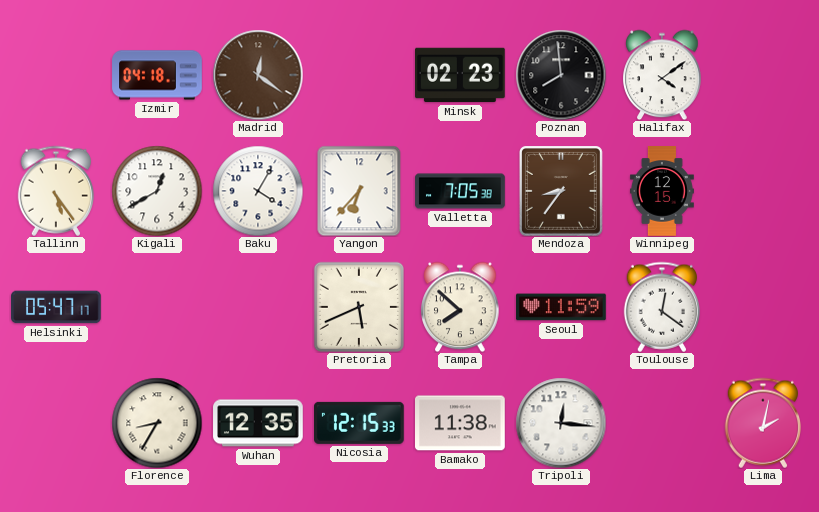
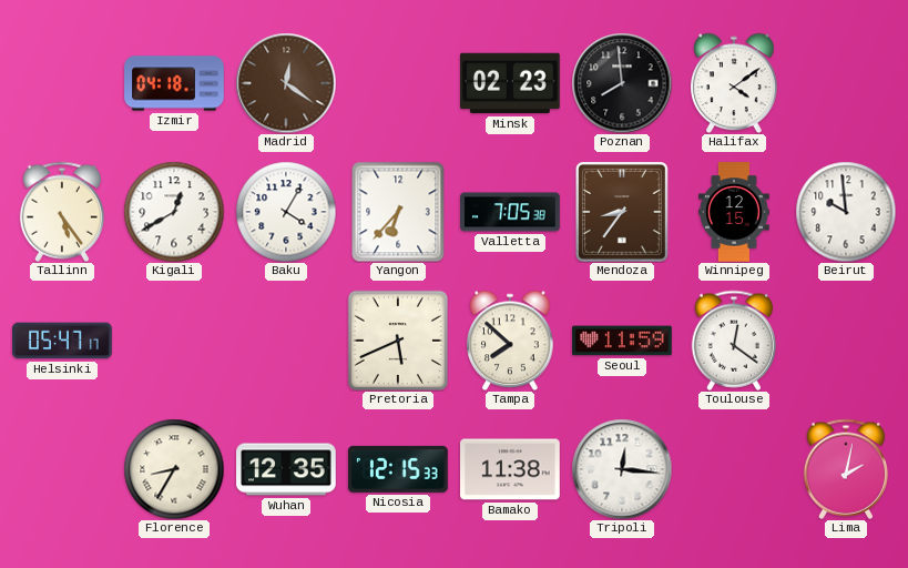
Beirut: none -> 9:59 (846, 212)
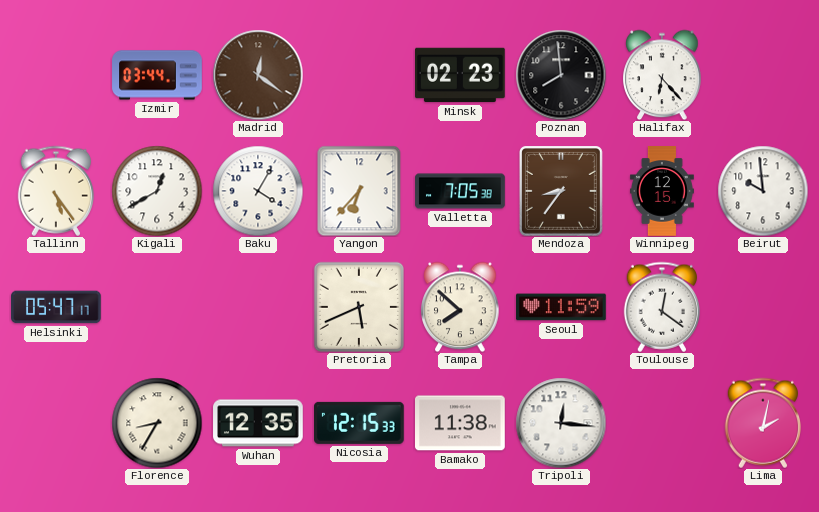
Izmir: 04:18 -> 03:44 (157, 75)
Halifax: 4:09 -> 6:23 (662, 75)
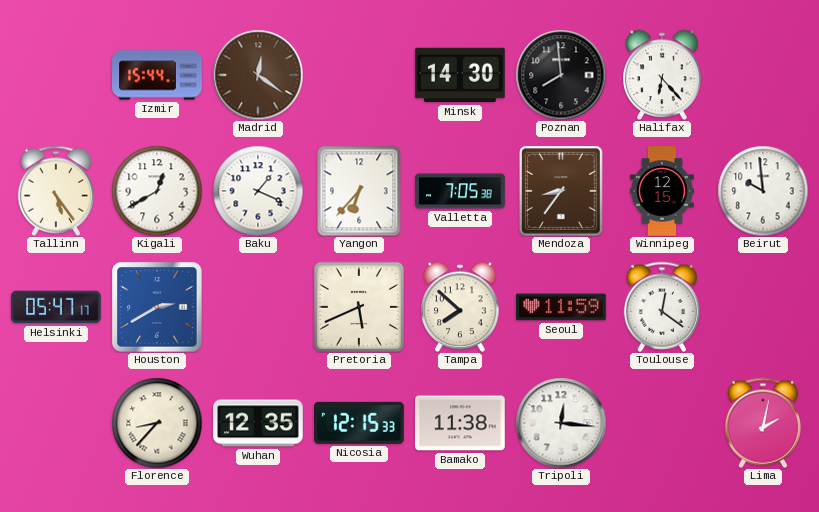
Izmir: 03:44 -> 15:44 (157, 75)
Minsk: 02:23 -> 14:30 (461, 75)
Baku: 4:05 -> 1:19 (258, 191)
Houston: none -> 2:40 (157, 307)
Florence: 8:35 -> 8:37 (157, 423)
